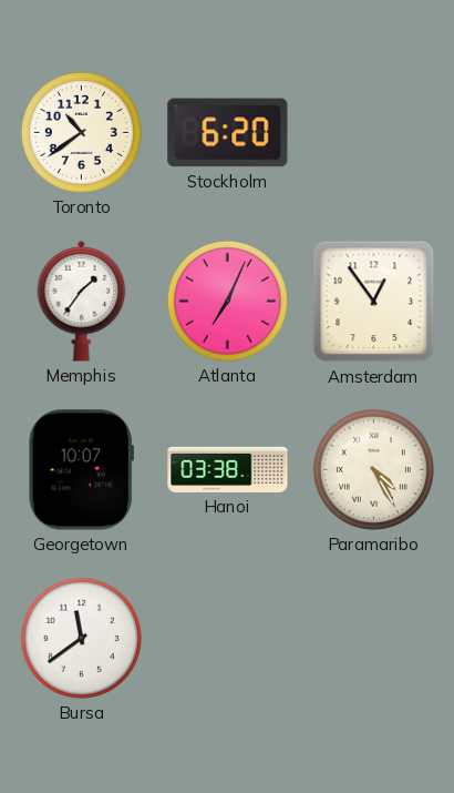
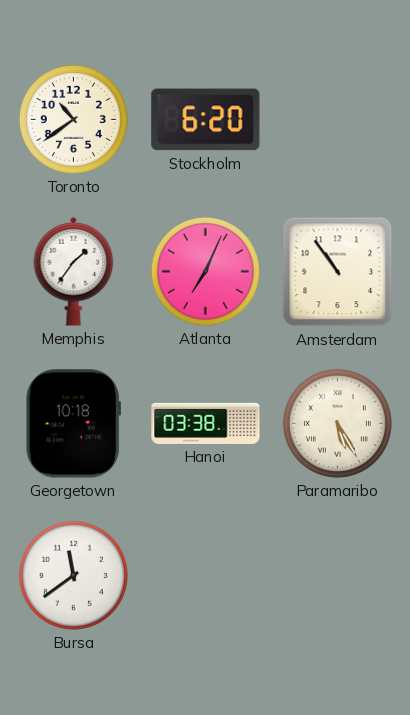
Amsterdam: 12:54 -> 10:54 (338, 272)
Georgetown: 10:07 -> 10:18 (73, 424)
Paramaribo: 4:25 -> 5:25 (337, 423)
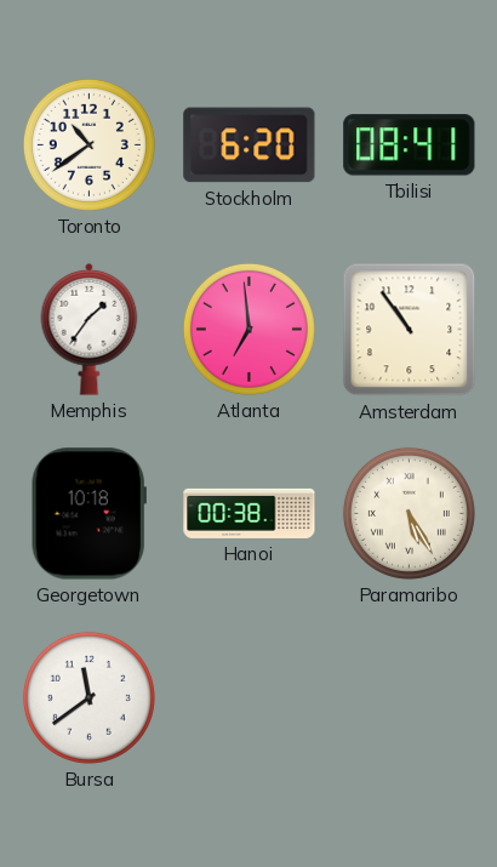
Tbilisi: none -> 08:41 (410, 146)
Atlanta: 7:04 -> 6:59 (248, 329)
Hanoi: 03:38 -> 00:38 (250, 513)
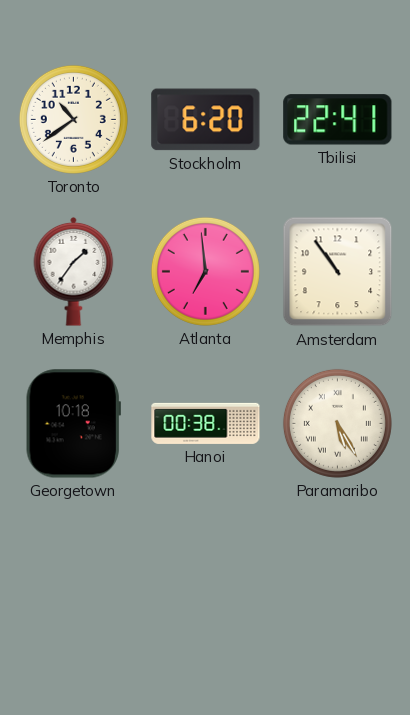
Tbilisi: 08:41 -> 22:41 (338, 120)
Bursa: 11:39 -> none (88, 697)
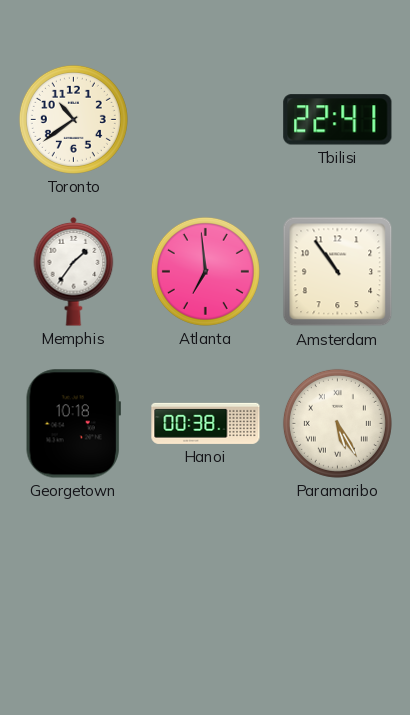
Stockholm: 6:20 -> none (206, 120)
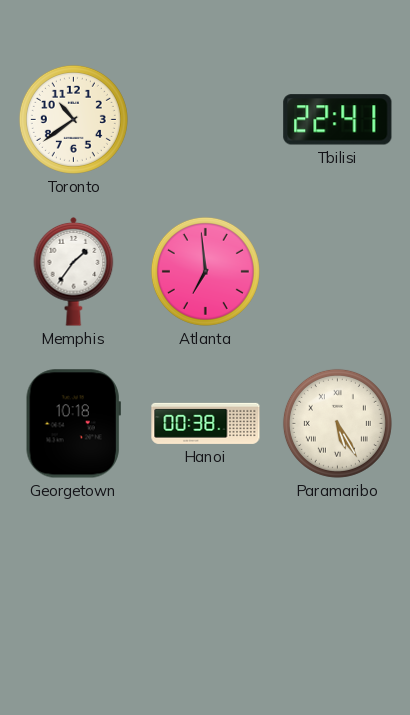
Amsterdam: 10:54 -> none (338, 272)
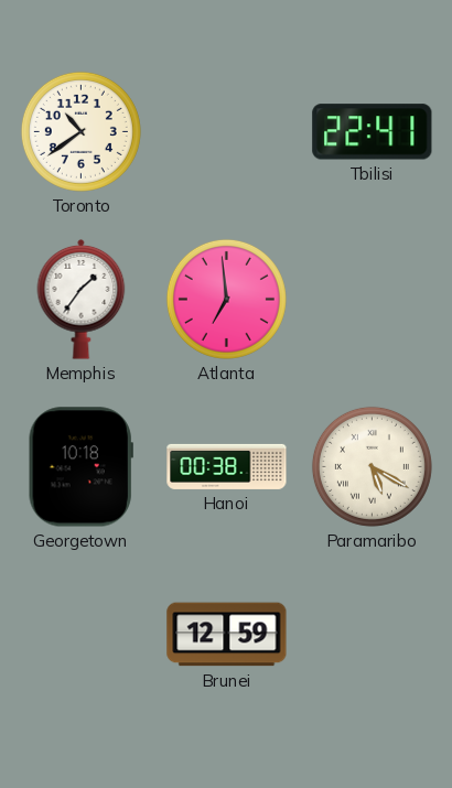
Paramaribo: 5:25 -> 5:20 (372, 466)
Brunei: none -> 12:59 (227, 635)
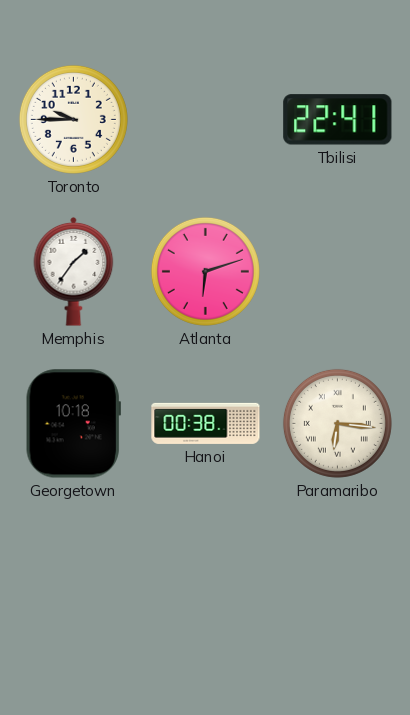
Toronto: 10:39 -> 9:45 (73, 119)
Atlanta: 6:59 -> 6:12 (205, 271)
Paramaribo: 5:20 -> 6:16 (337, 423)
Brunei: 12:59 -> none (227, 635)
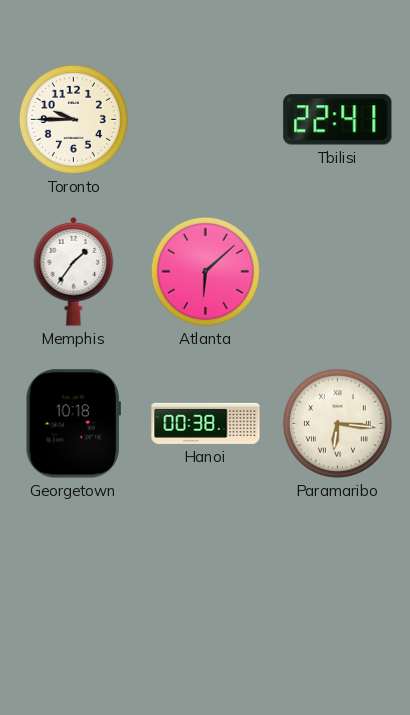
Atlanta: 6:12 -> 6:08 (205, 271)
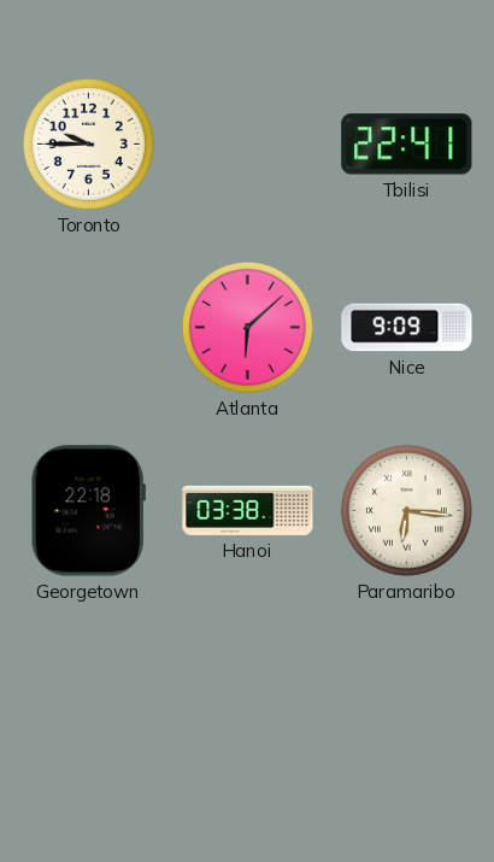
Memphis: 1:36 -> none (74, 272)
Nice: none -> 9:09 (407, 328)
Georgetown: 10:18 -> 22:18 (88, 511)
Hanoi: 00:38 -> 03:38 (248, 510)
